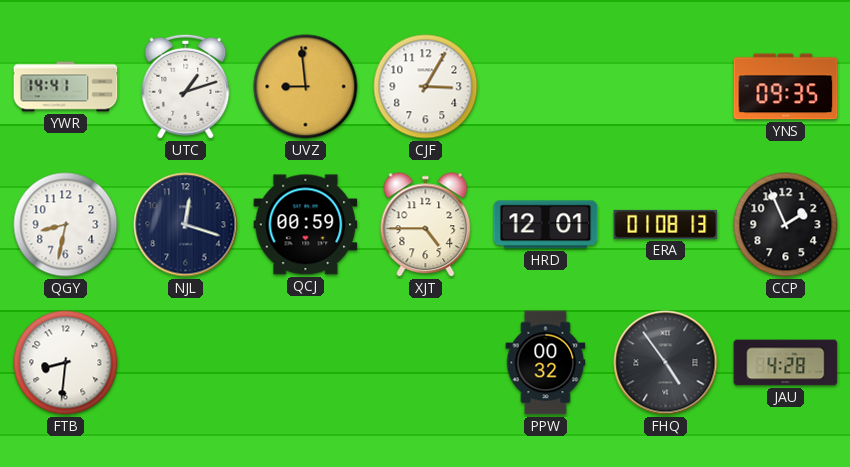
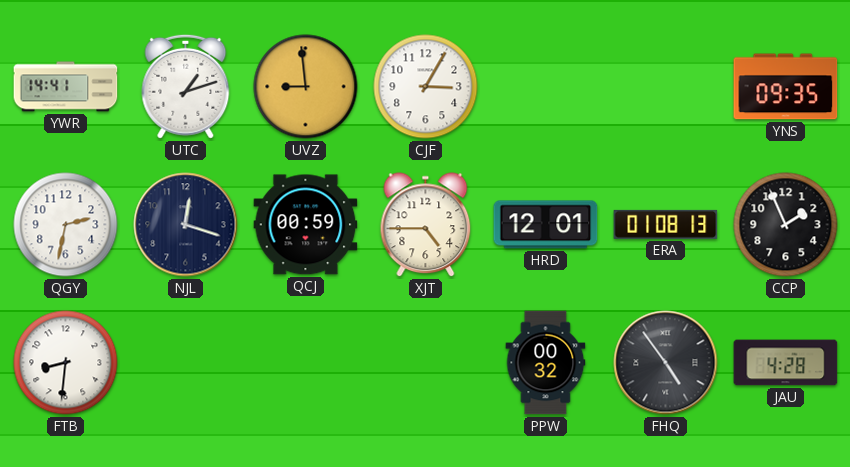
QGY: 8:32 -> 2:32 (66, 225)
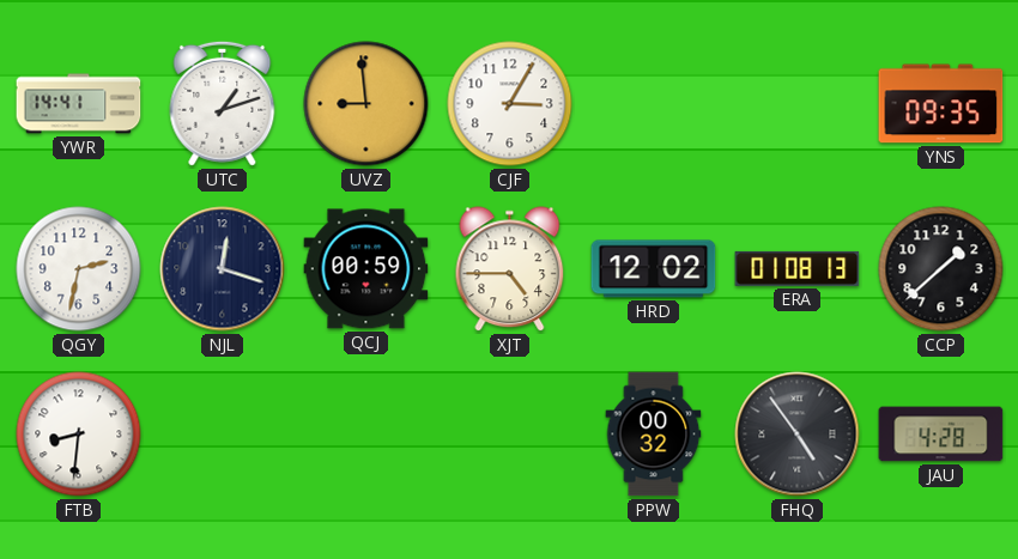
HRD: 12:01 -> 12:02 (654, 269)
CCP: 1:56 -> 1:38 (941, 269)
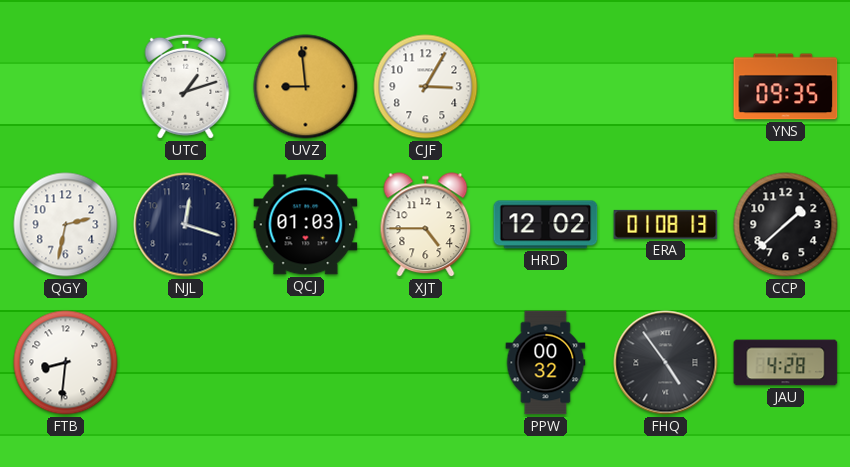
YWR: 14:41 -> none (79, 104)
QCJ: 00:59 -> 01:03 (306, 225)
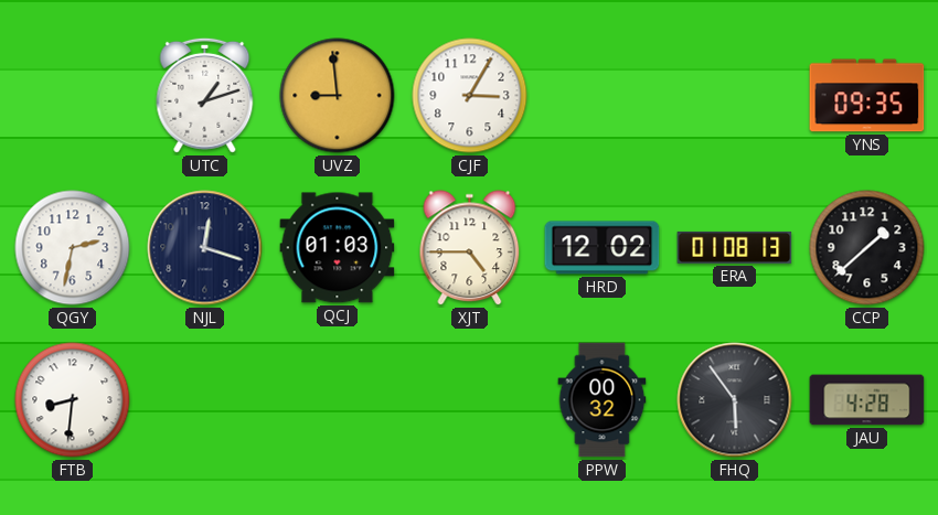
FHQ: 4:54 -> 5:54 (735, 400)
